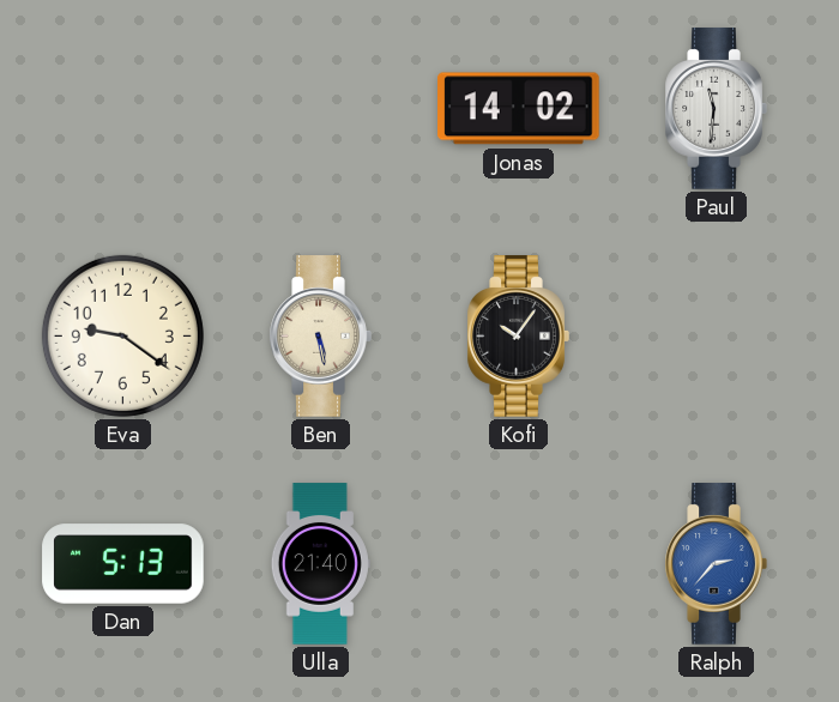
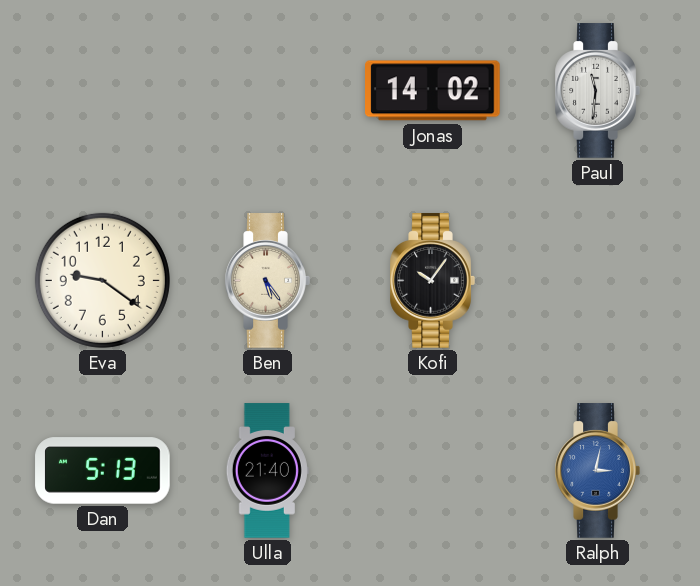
Ben: 5:28 -> 5:24 (267, 281)
Ralph: 2:37 -> 3:02 (597, 471)
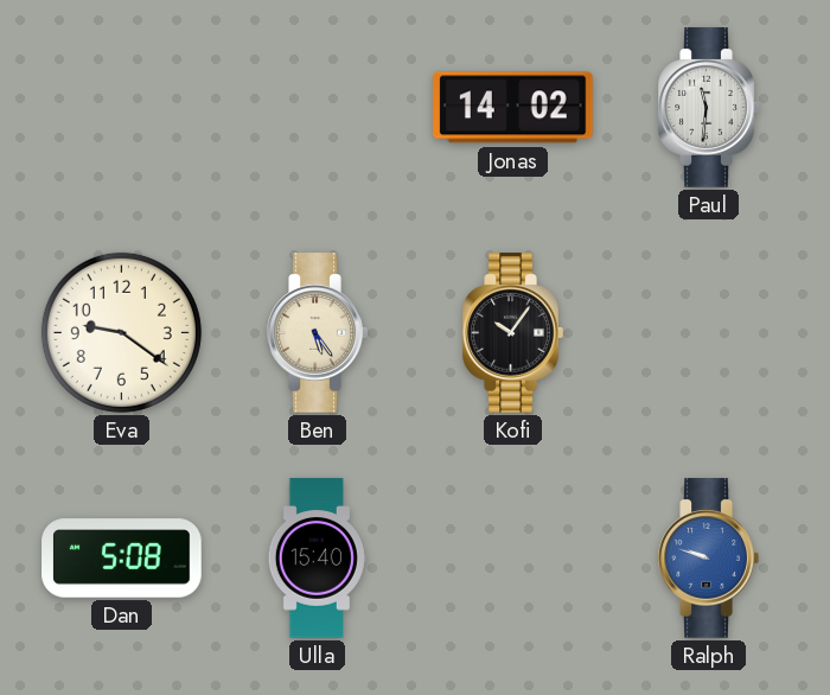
Dan: 5:13 -> 5:08 (122, 559)
Ulla: 21:40 -> 15:40 (317, 559)
Ralph: 3:02 -> 9:48 (708, 559)
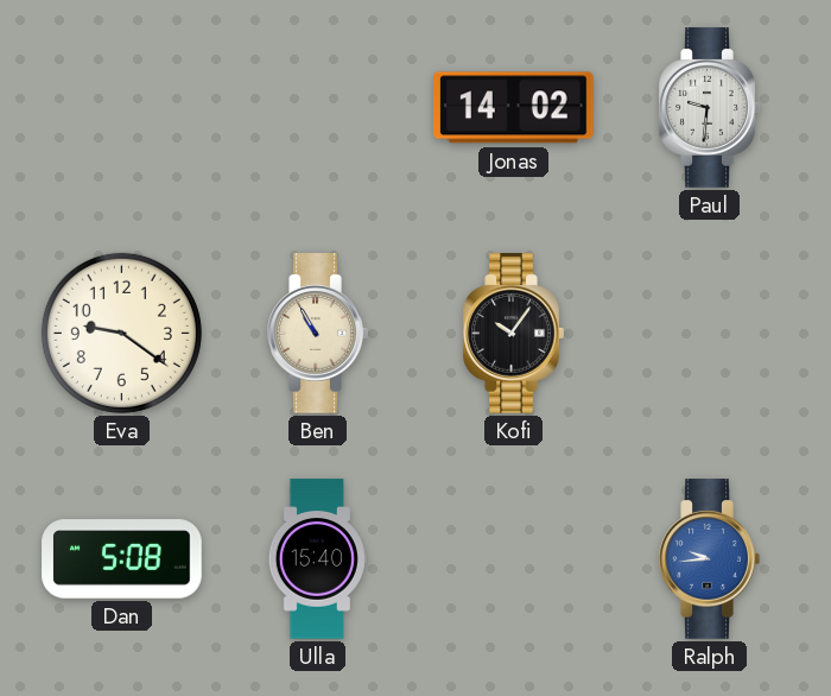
Paul: 11:31 -> 9:31 (709, 108)
Ben: 5:24 -> 10:55 (317, 334)
Ralph: 9:48 -> 9:44 (709, 559)
